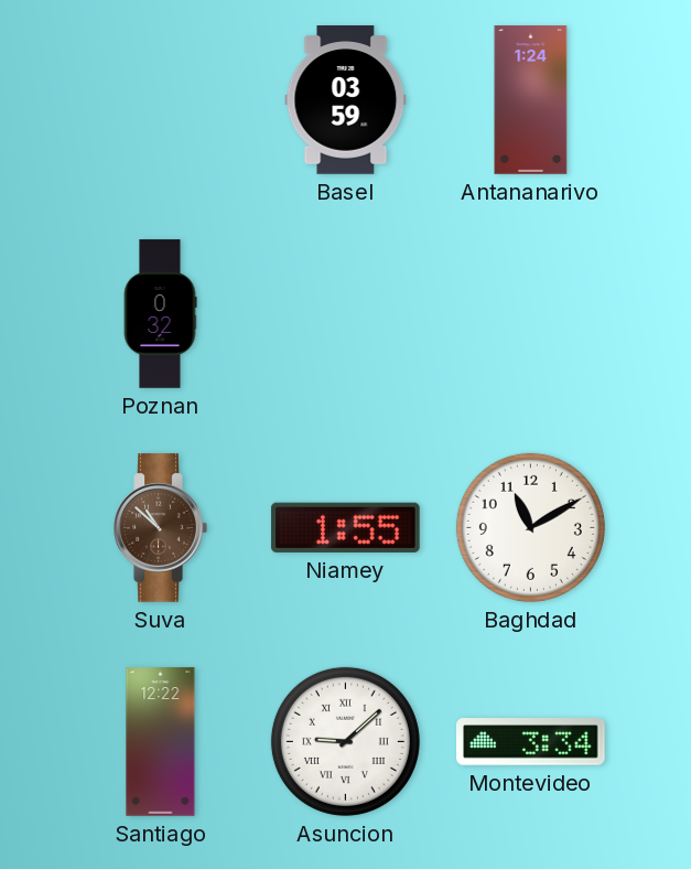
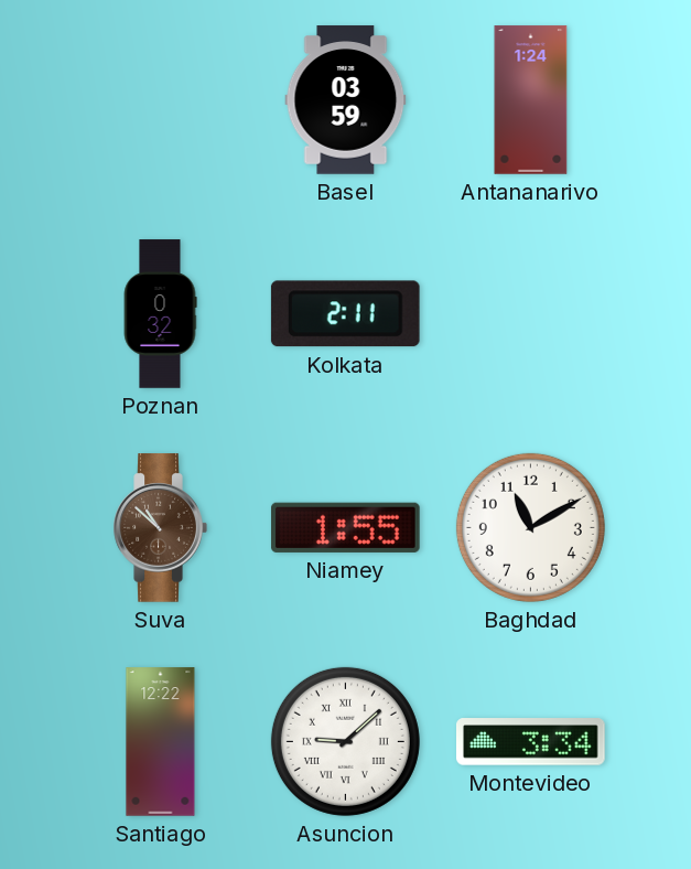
Kolkata: none -> 2:11 (345, 314)
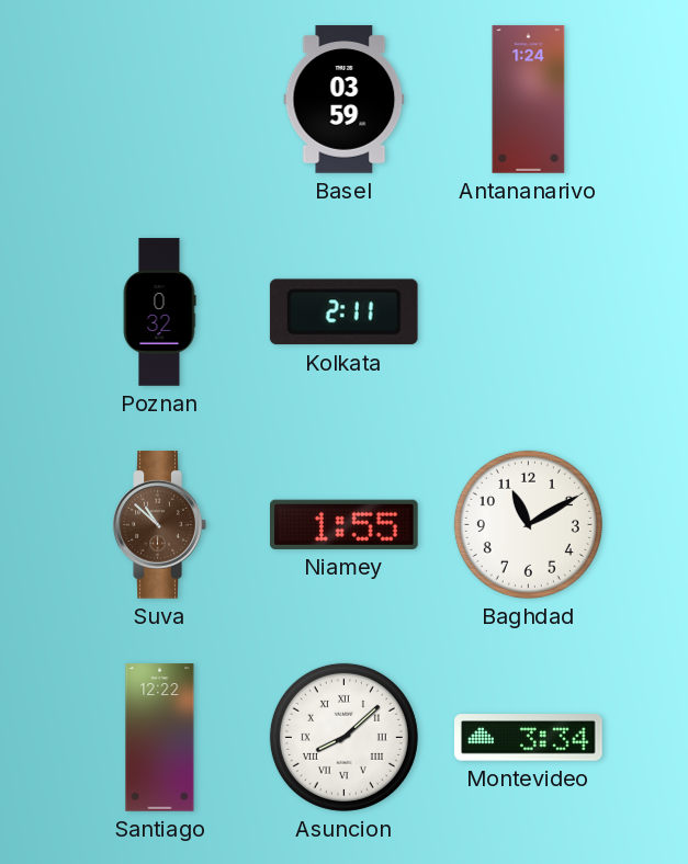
Asuncion: 9:08 -> 8:08 (343, 737)
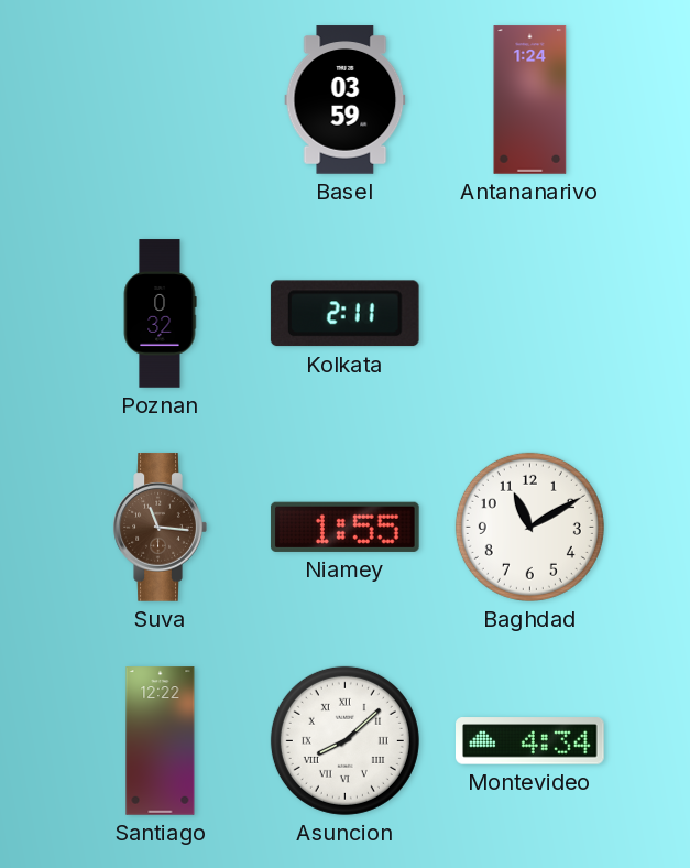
Suva: 10:52 -> 11:16 (160, 528)
Montevideo: 3:34 -> 4:34 (530, 741)
